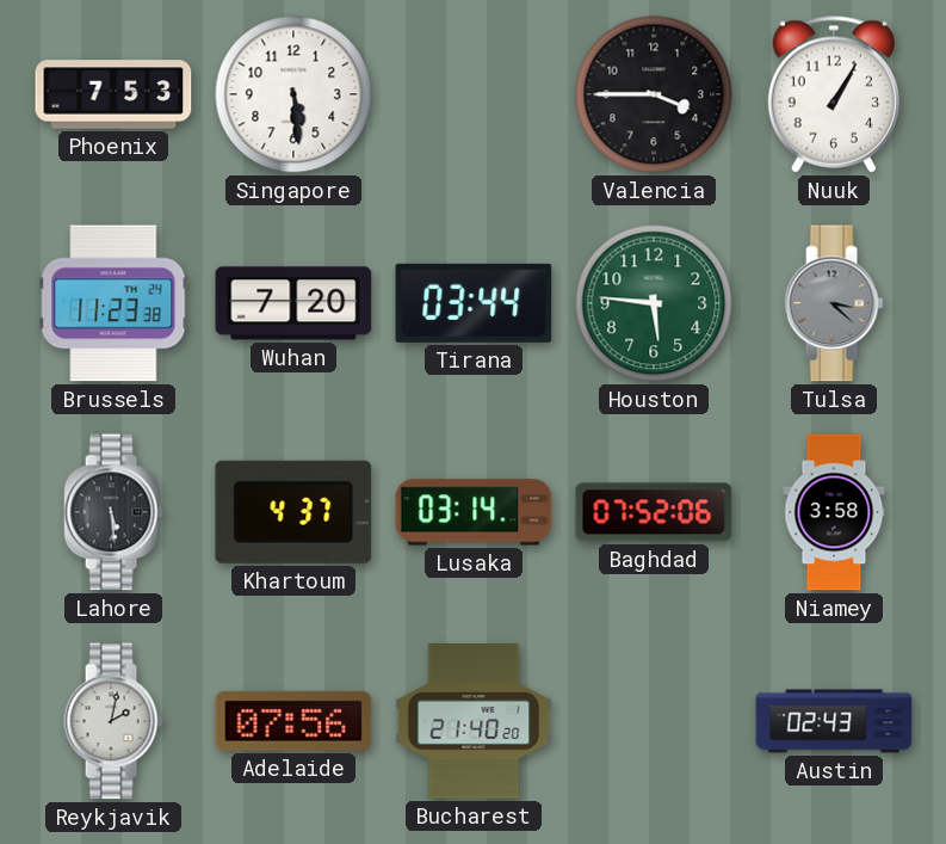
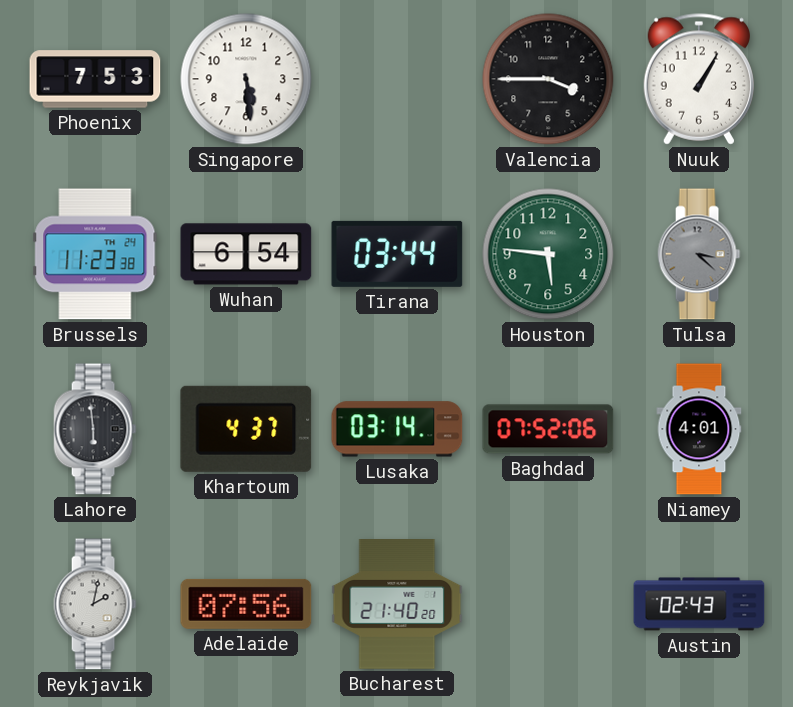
Wuhan: 7:20 -> 6:54 (246, 254)
Lahore: 5:29 -> 5:59 (95, 429)
Niamey: 3:58 -> 4:01 (699, 429)
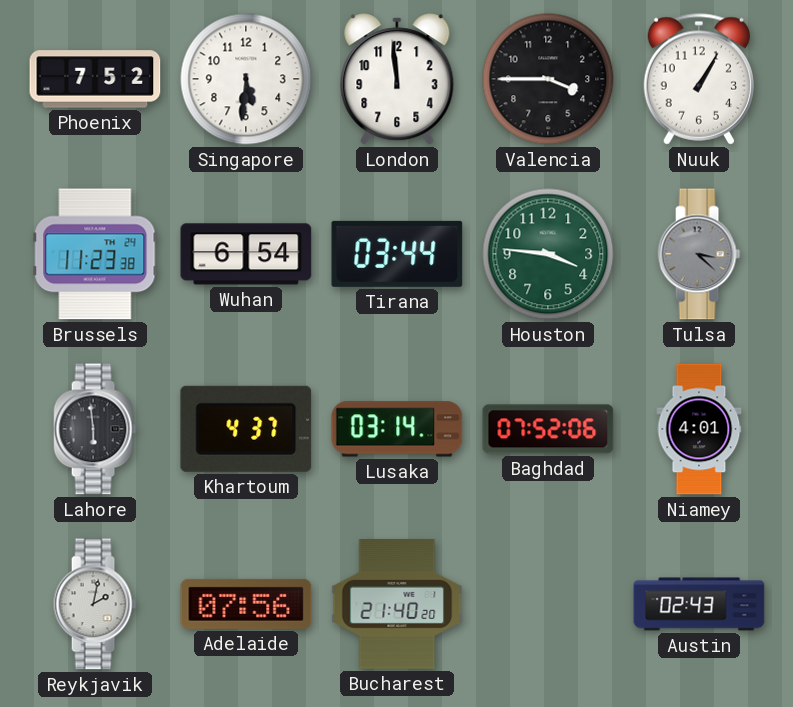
Phoenix: 7:53 -> 7:52 (95, 79)
Singapore: 5:29 -> 5:31 (246, 79)
London: none -> 11:59 (397, 79)
Houston: 5:46 -> 3:46 (548, 254)
